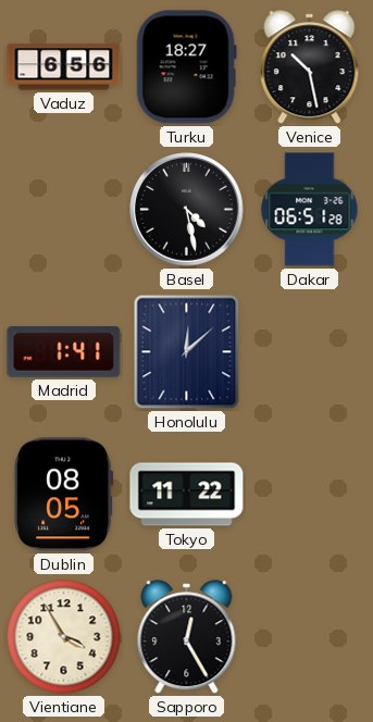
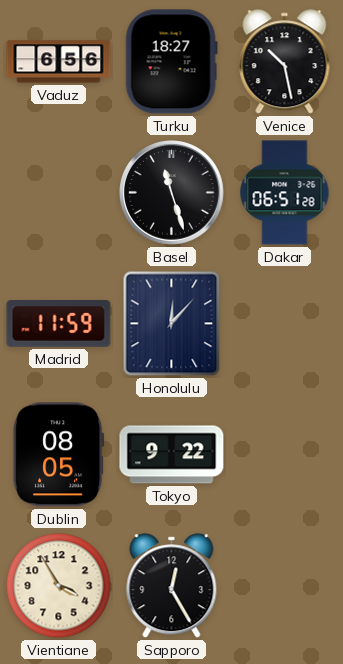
Basel: 4:28 -> 11:27 (172, 193)
Madrid: 1:41 -> 11:59 (59, 324)
Honolulu: 12:08 -> 12:07 (172, 324)
Tokyo: 11:22 -> 9:22 (172, 455)
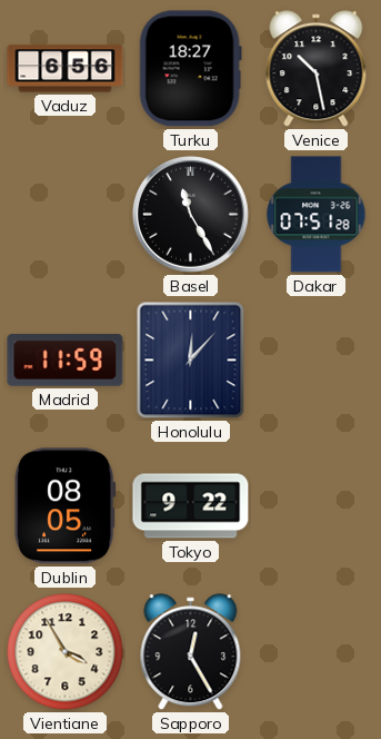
Basel: 11:27 -> 11:25 (191, 215)
Dakar: 06:51 -> 07:51 (317, 215)
